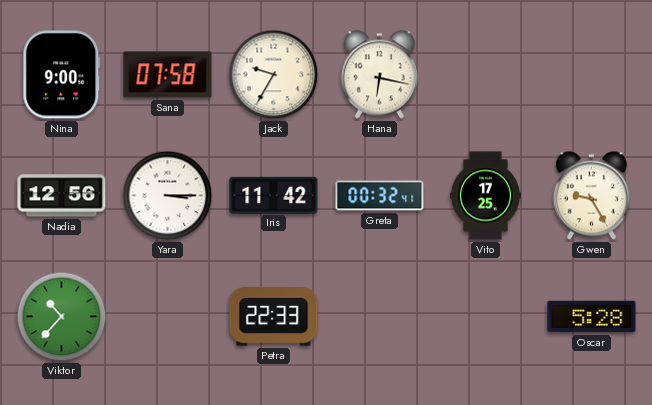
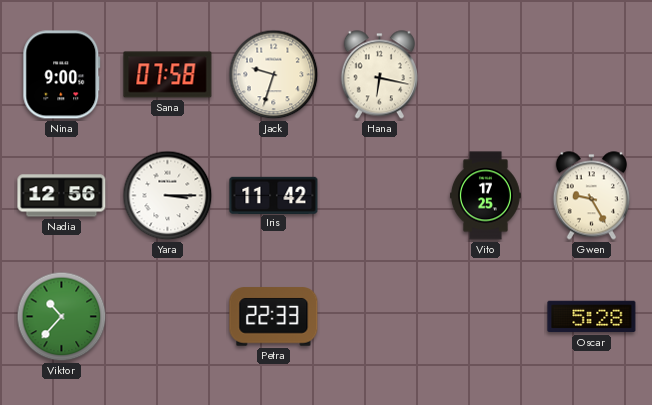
Jack: 9:35 -> 9:33 (274, 75)
Greta: 00:32 -> none (380, 196)
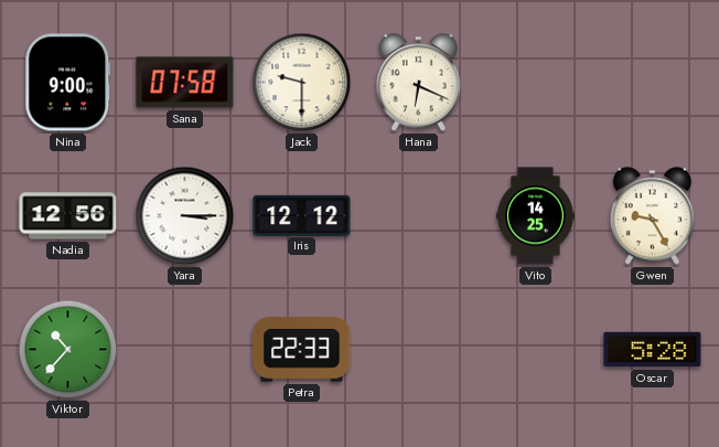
Jack: 9:33 -> 9:30 (302, 83)
Hana: 6:17 -> 6:19 (418, 83)
Iris: 11:42 -> 12:12 (302, 215)
Vito: 17:25 -> 14:25 (535, 216)
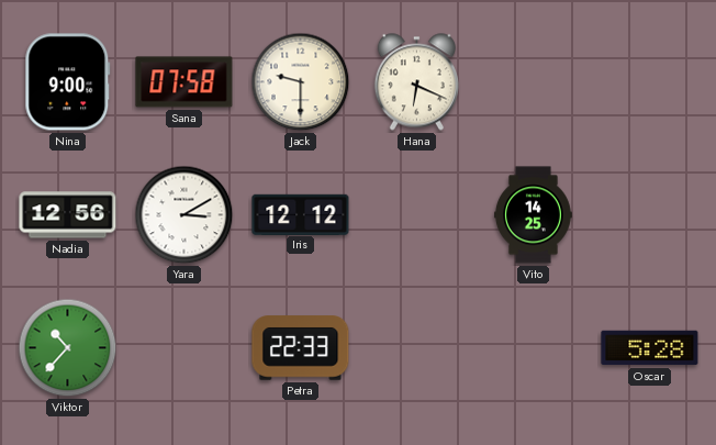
Yara: 3:15 -> 3:10 (184, 215)
Gwen: 9:25 -> none (652, 216)
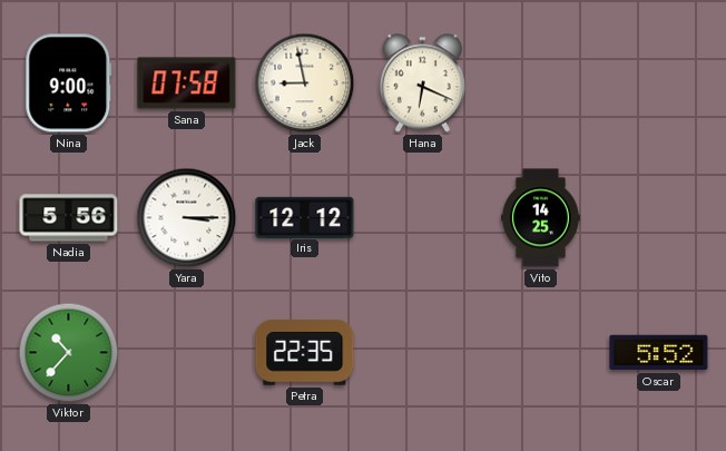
Jack: 9:30 -> 8:58 (305, 84)
Nadia: 12:56 -> 5:56 (69, 218)
Yara: 3:10 -> 3:15 (187, 218)
Petra: 22:33 -> 22:35 (305, 353)
Oscar: 5:28 -> 5:52 (659, 353)
